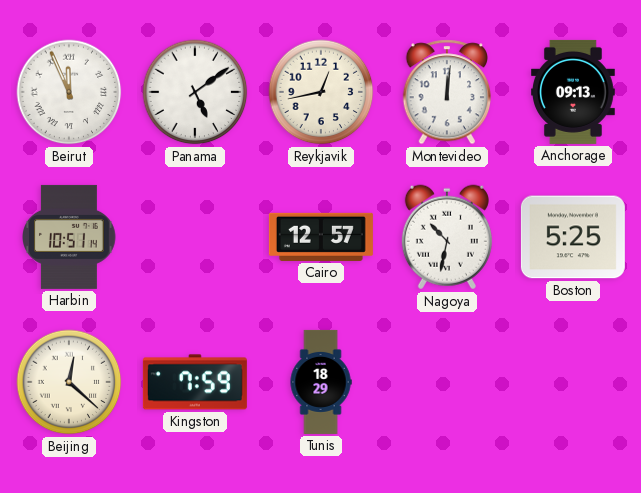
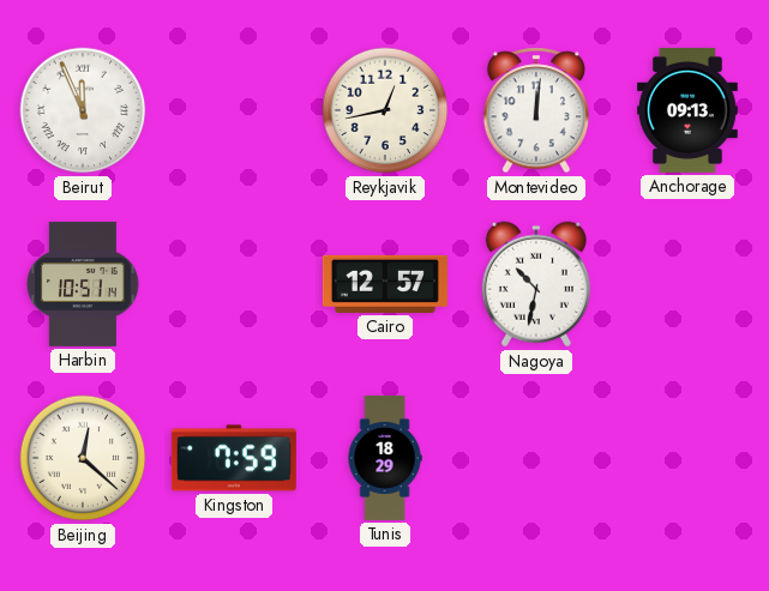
Panama: 5:09 -> none (195, 92)
Boston: 5:25 -> none (573, 237)
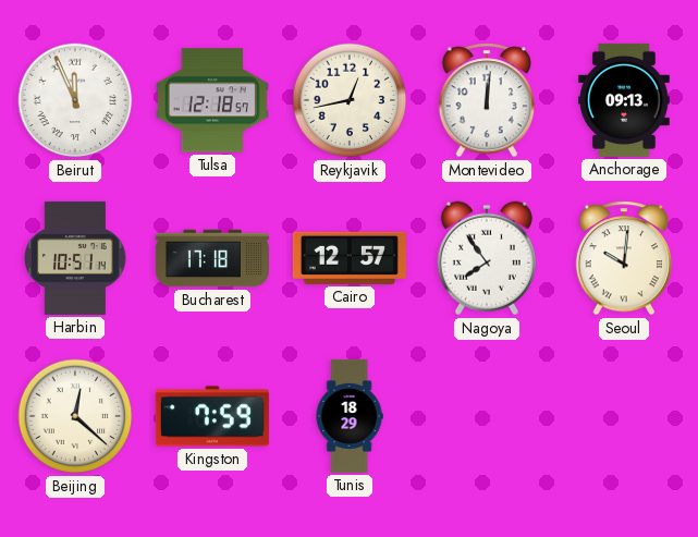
Tulsa: none -> 12:18 (212, 100)
Bucharest: none -> 17:18 (212, 258)
Nagoya: 10:32 -> 7:54 (487, 258)
Seoul: none -> 10:01 (623, 258)
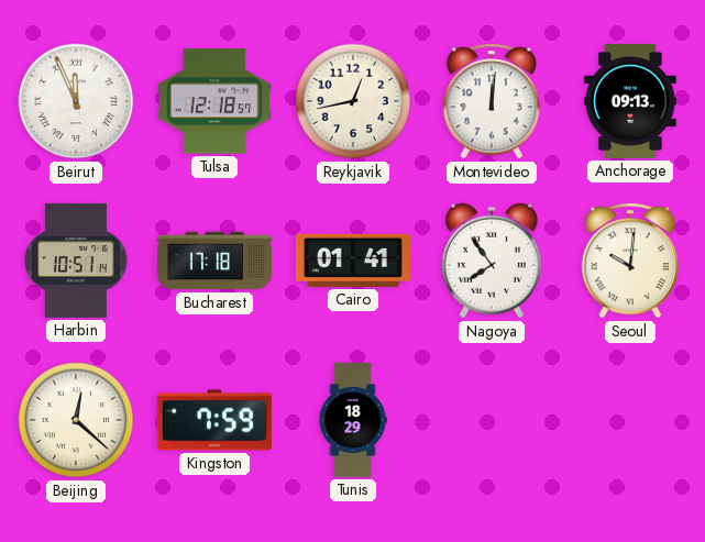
Cairo: 12:57 -> 01:41 (353, 261)
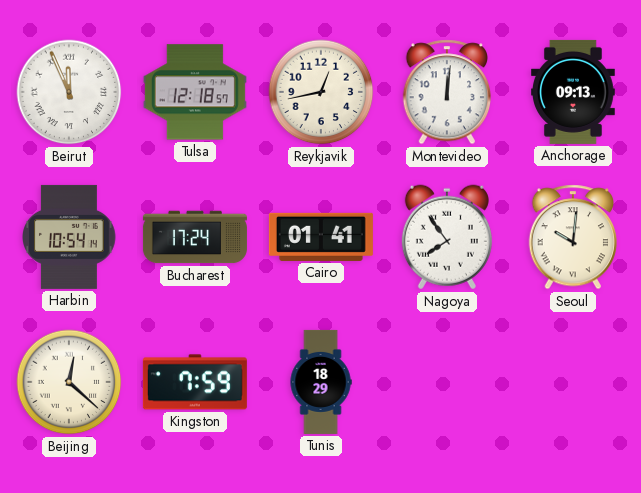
Harbin: 10:51 -> 10:54 (69, 237)
Bucharest: 17:18 -> 17:24 (195, 237)
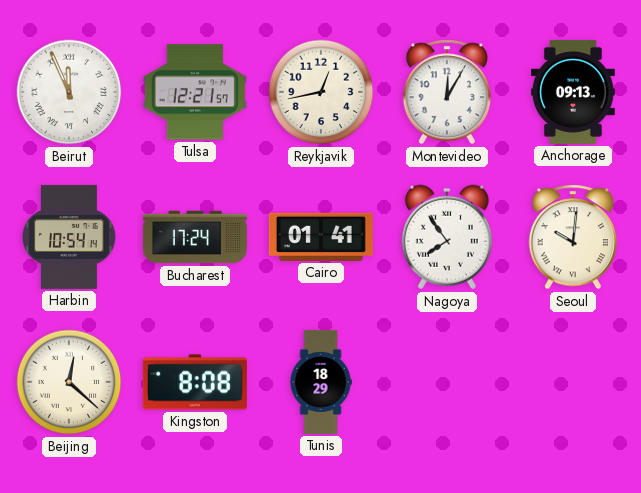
Tulsa: 12:18 -> 12:21 (195, 92)
Montevideo: 12:01 -> 12:05 (446, 92)
Kingston: 7:59 -> 8:08 (195, 382)
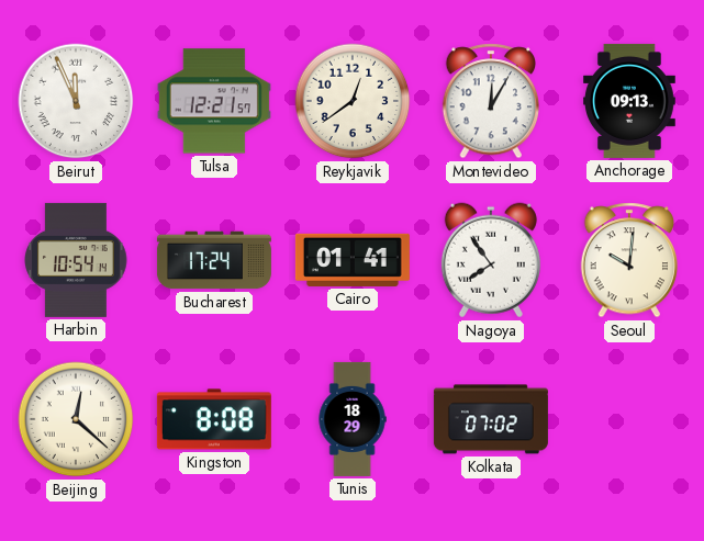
Reykjavik: 12:43 -> 12:39 (353, 101)
Kolkata: none -> 07:02 (491, 419)
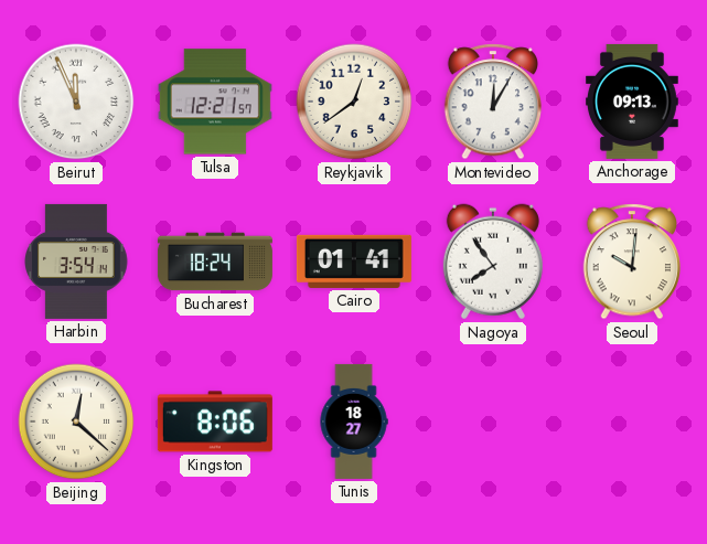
Harbin: 10:54 -> 3:54 (76, 262)
Bucharest: 17:24 -> 18:24 (215, 262)
Kingston: 8:08 -> 8:06 (215, 422)
Tunis: 18:29 -> 18:27 (354, 422)
Kolkata: 07:02 -> none (491, 419)
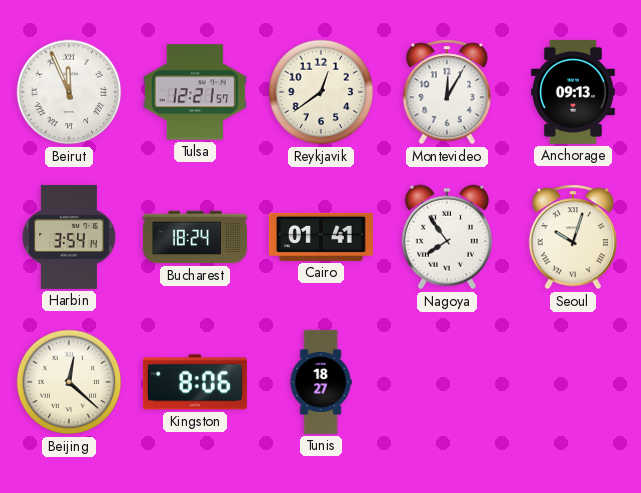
Seoul: 10:01 -> 10:03 (572, 237)
